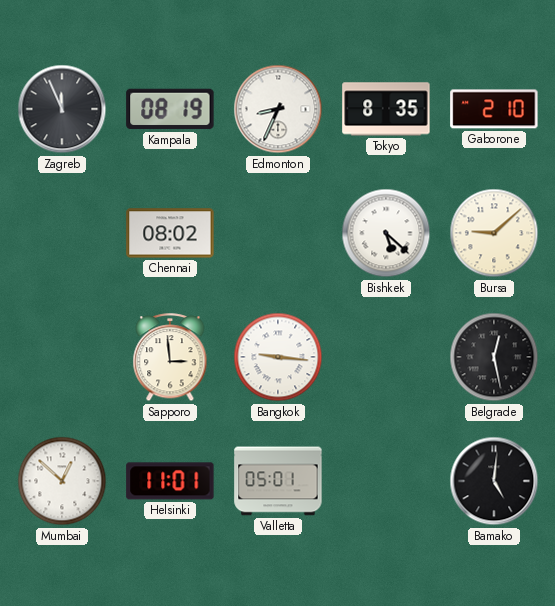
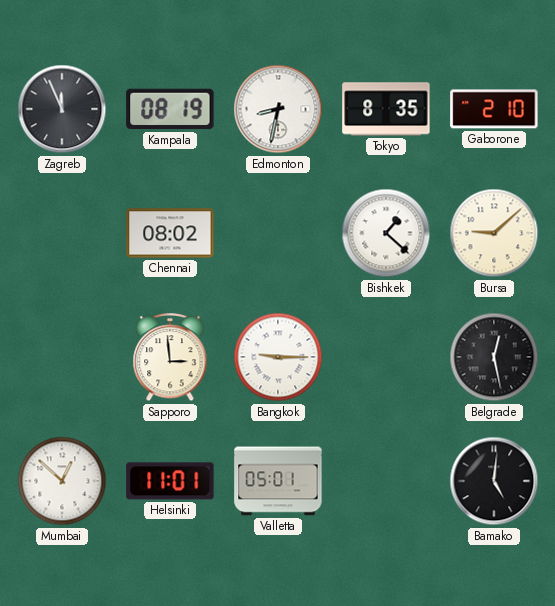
Edmonton: 8:34 -> 8:32 (278, 109)
Bishkek: 5:22 -> 1:22 (386, 233)
Bangkok: 9:16 -> 9:15 (278, 357)
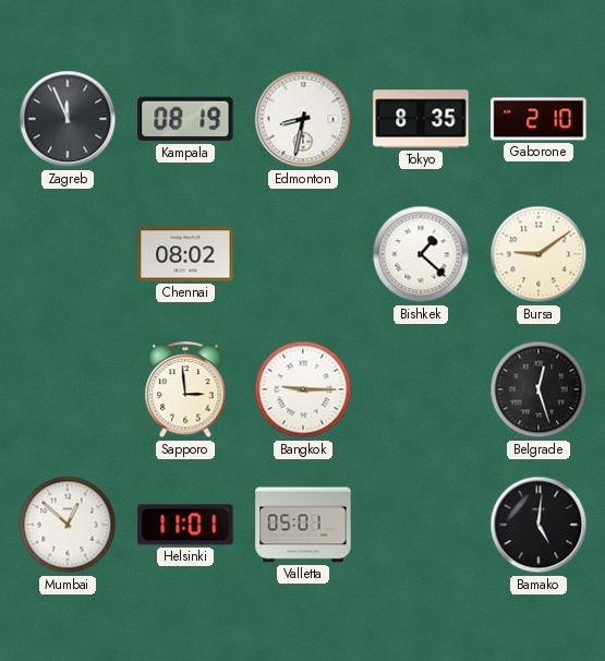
Bursa: 9:08 -> 9:09 (539, 254)
Belgrade: 12:28 -> 12:27 (539, 389)
